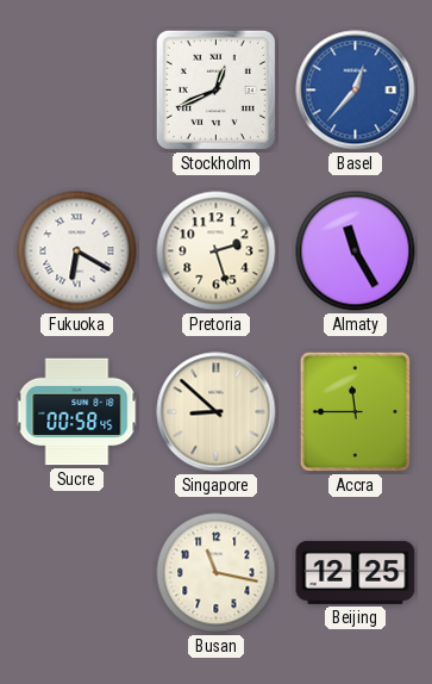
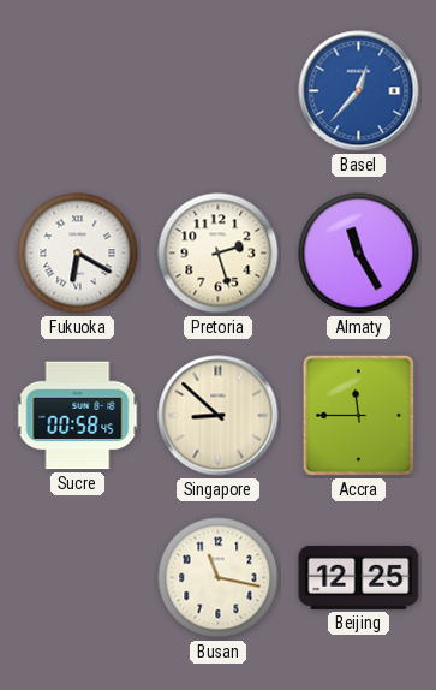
Stockholm: 12:41 -> none (215, 89)
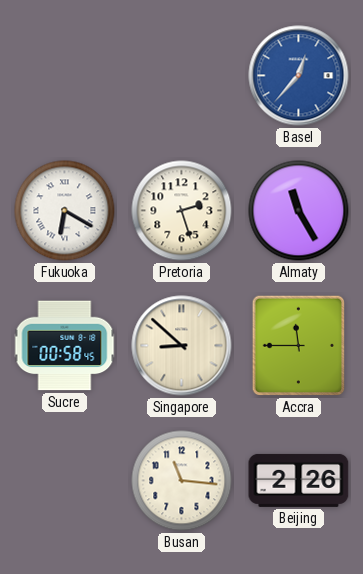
Busan: 11:17 -> 11:16 (182, 481)
Beijing: 12:25 -> 2:26 (299, 480)
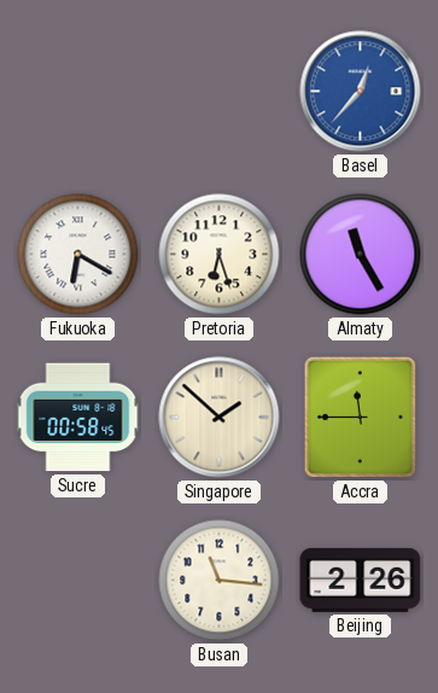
Pretoria: 2:27 -> 6:27 (220, 255)
Singapore: 8:52 -> 1:52 (220, 418)
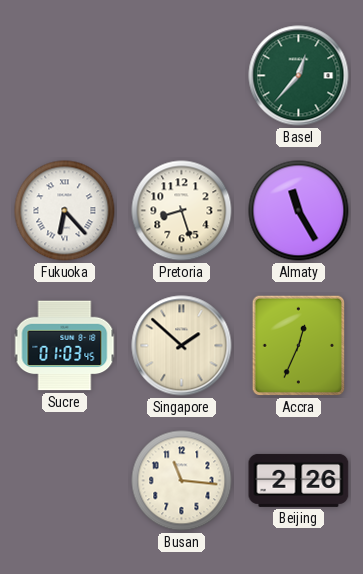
Basel dial: blue -> green (299, 76)
Fukuoka: 6:20 -> 6:23 (65, 211)
Pretoria: 6:27 -> 8:27 (182, 211)
Sucre: 00:58 -> 01:03 (65, 346)
Accra: 11:45 -> 12:34 (298, 346)
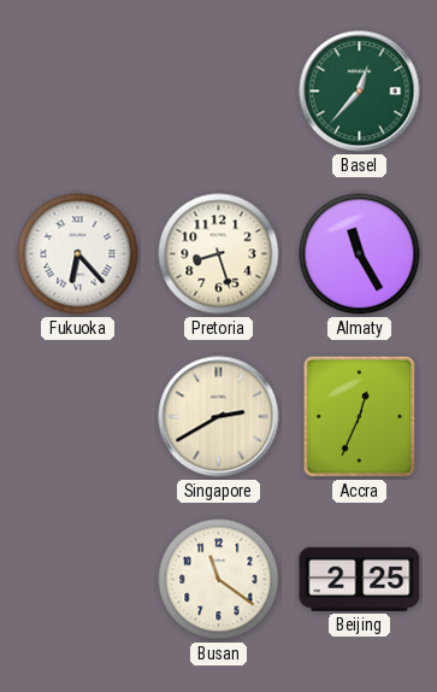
Sucre: 01:03 -> none (65, 346)
Singapore: 1:52 -> 2:40 (219, 417)
Busan: 11:16 -> 11:21 (219, 580)
Beijing: 2:26 -> 2:25 (360, 579)
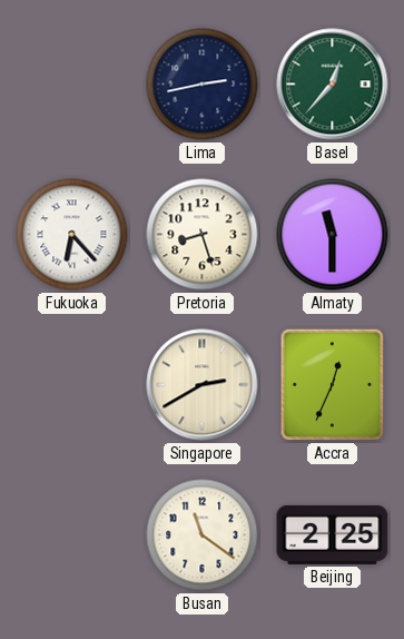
Lima: none -> 2:43 (203, 85)
Almaty: 11:25 -> 11:30 (333, 235)
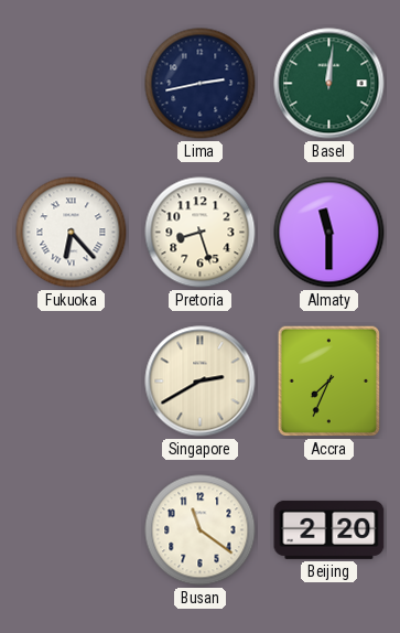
Basel: 12:37 -> 12:01 (329, 84)
Accra: 12:34 -> 7:34 (328, 382)
Beijing: 2:25 -> 2:20 (329, 529)
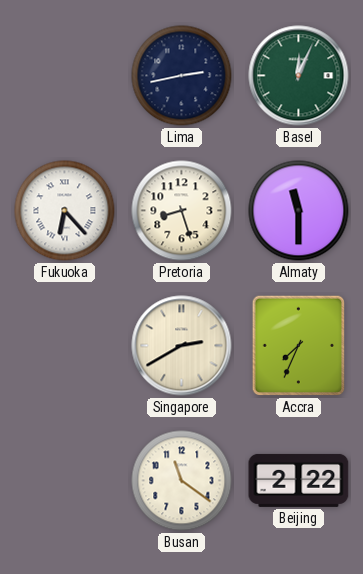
Basel: 12:01 -> 12:04 (299, 76)
Beijing: 2:20 -> 2:22 (299, 480)
